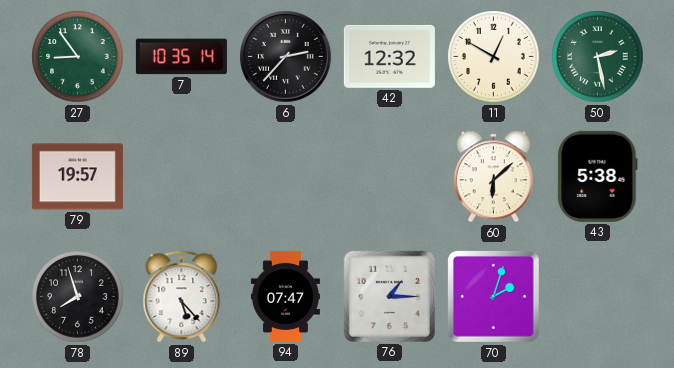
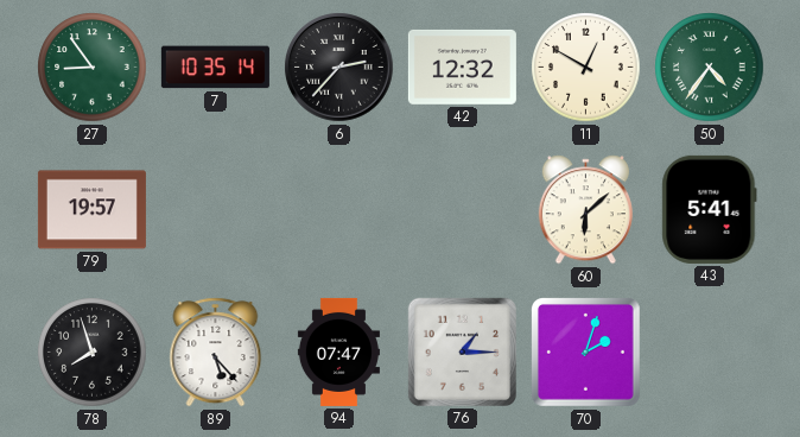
50: 2:28 -> 4:36 (710, 68)
43: 5:38 -> 5:41 (710, 209)
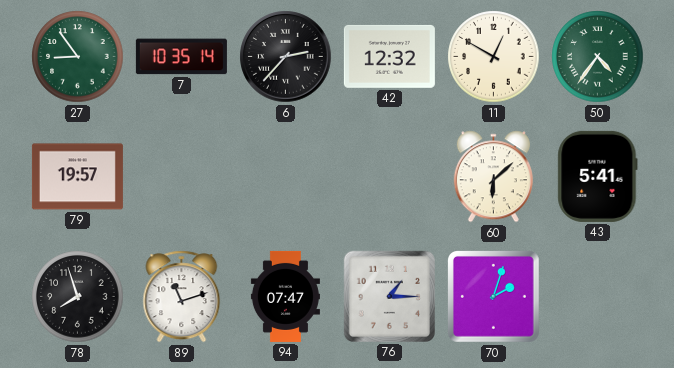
89: 5:23 -> 11:12 (182, 297)
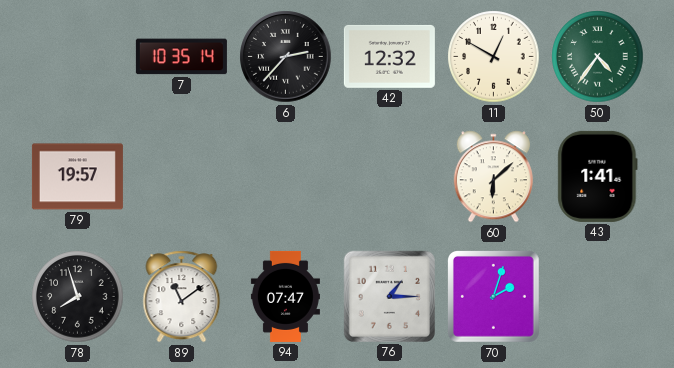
27: 8:54 -> none (78, 57)
43: 5:41 -> 1:41 (598, 176)
89: 11:12 -> 11:09 (182, 297)
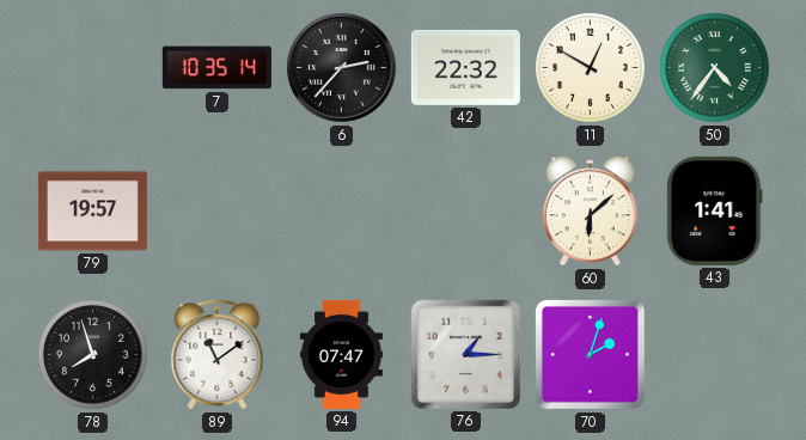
42: 12:32 -> 22:32 (465, 67)
